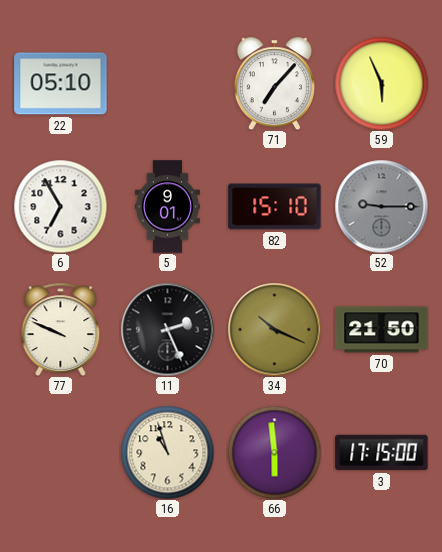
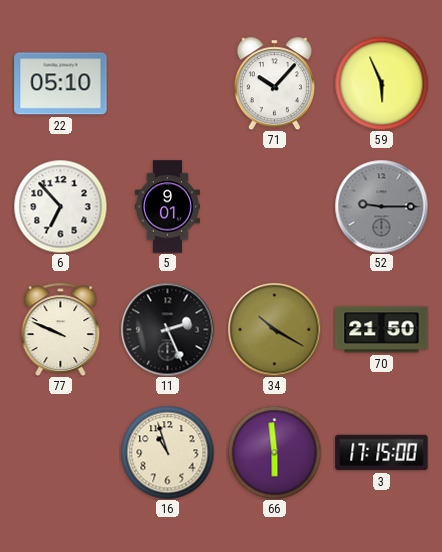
71: 7:07 -> 10:07 (274, 83)
6: 6:55 -> 6:53 (60, 206)
82: 15:10 -> none (275, 207)
34: 10:19 -> 10:20 (274, 329)
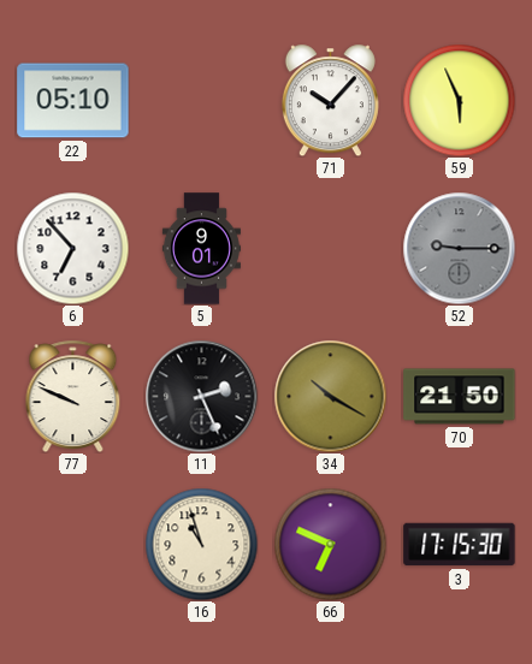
66: 5:59 -> 6:49 (330, 544)
3: 17:15:00 -> 17:15:30 (460, 545)
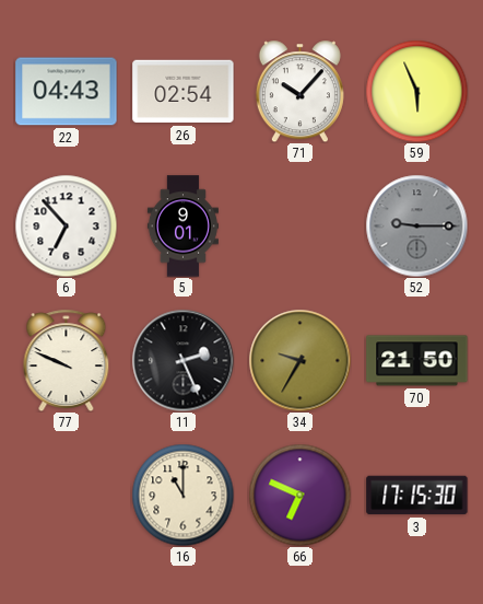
22: 05:10 -> 04:43 (67, 92)
26: none -> 02:54 (184, 92)
34: 10:20 -> 9:35 (299, 360)
16: 10:57 -> 11:00 (182, 495)
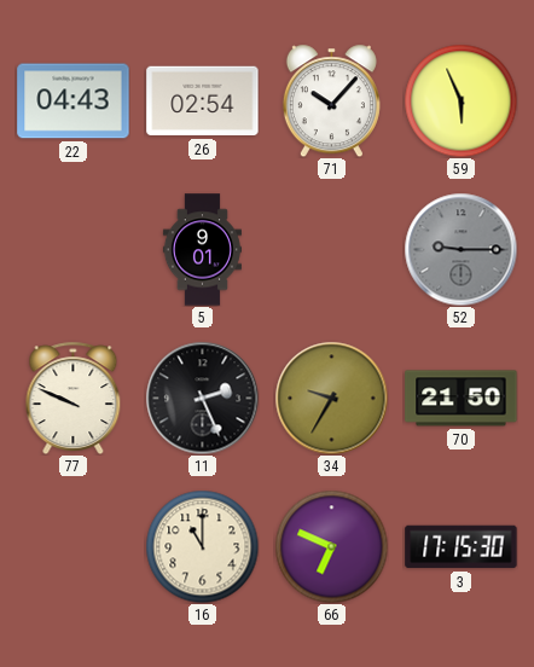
6: 6:53 -> none (66, 225)
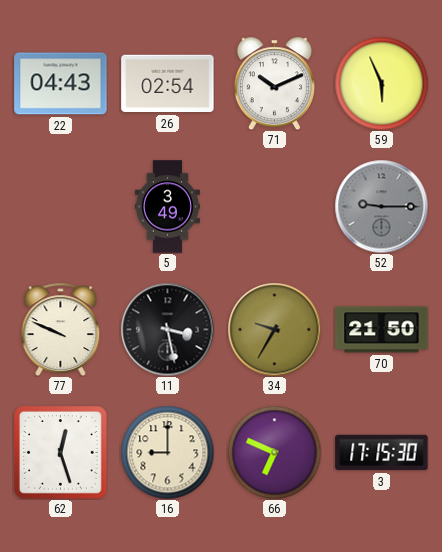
71: 10:07 -> 10:11 (274, 83)
5: 9:01 -> 3:49 (167, 207)
11: 2:26 -> 3:28 (167, 329)
62: none -> 12:27 (61, 453)
16: 11:00 -> 9:00 (167, 452)
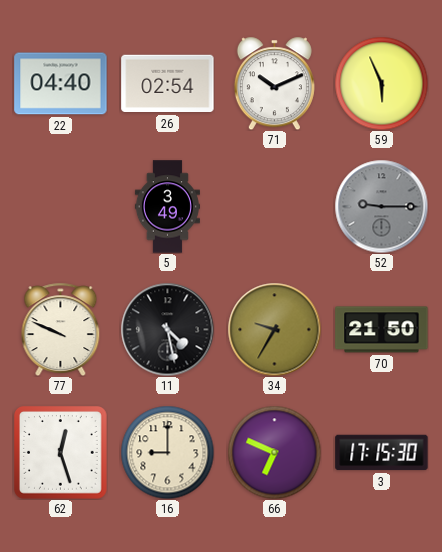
22: 04:43 -> 04:40 (61, 84)
11: 3:28 -> 4:28 (167, 329)
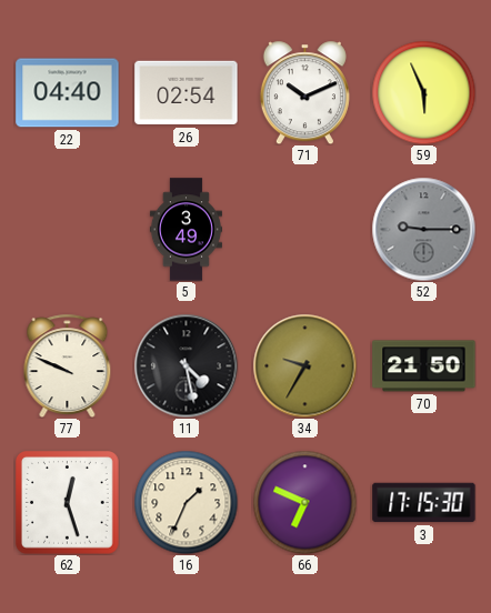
16: 9:00 -> 1:34 (186, 502)
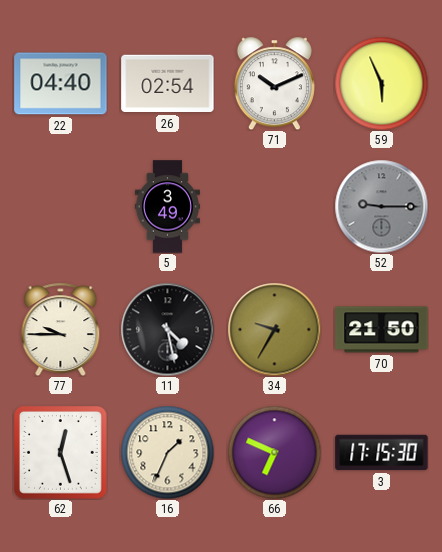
77: 9:49 -> 9:45 (61, 329)
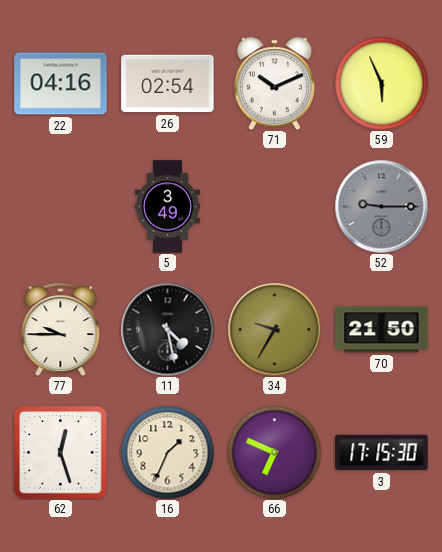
22: 04:40 -> 04:16 (61, 84)
